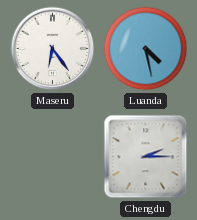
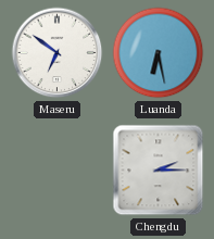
Maseru: 6:24 -> 6:51 (58, 53)
Luanda: 4:28 -> 6:28 (159, 53)
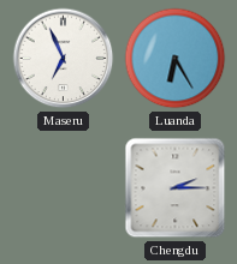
Maseru: 6:51 -> 6:56 (64, 59)
Luanda: 6:28 -> 6:25 (176, 59)
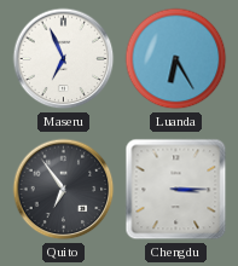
Quito: none -> 6:54 (64, 190)
Chengdu: 2:15 -> 3:15 (176, 190)
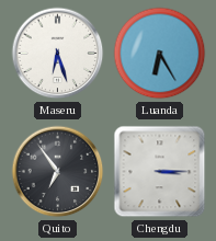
Maseru: 6:56 -> 6:27 (58, 54)
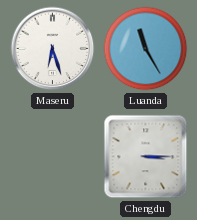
Luanda: 6:25 -> 11:25 (146, 49)
Quito: 6:54 -> none (58, 172)
